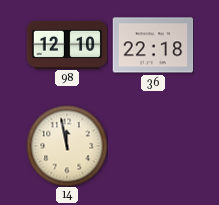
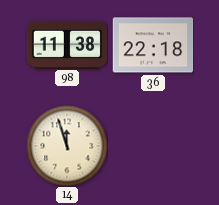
98: 12:10 -> 11:38 (67, 44)
14: 11:58 -> 11:57 (67, 146)
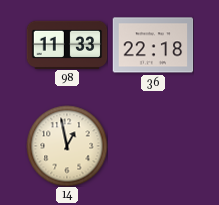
98: 11:38 -> 11:33 (67, 44)
14: 11:57 -> 12:58 (67, 146)
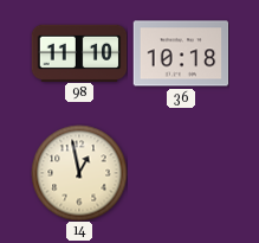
98: 11:33 -> 11:10 (79, 52)
36: 22:18 -> 10:18 (181, 53)
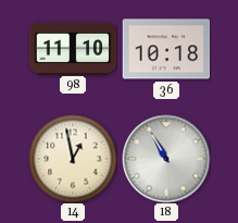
18: none -> 10:55 (166, 159)
